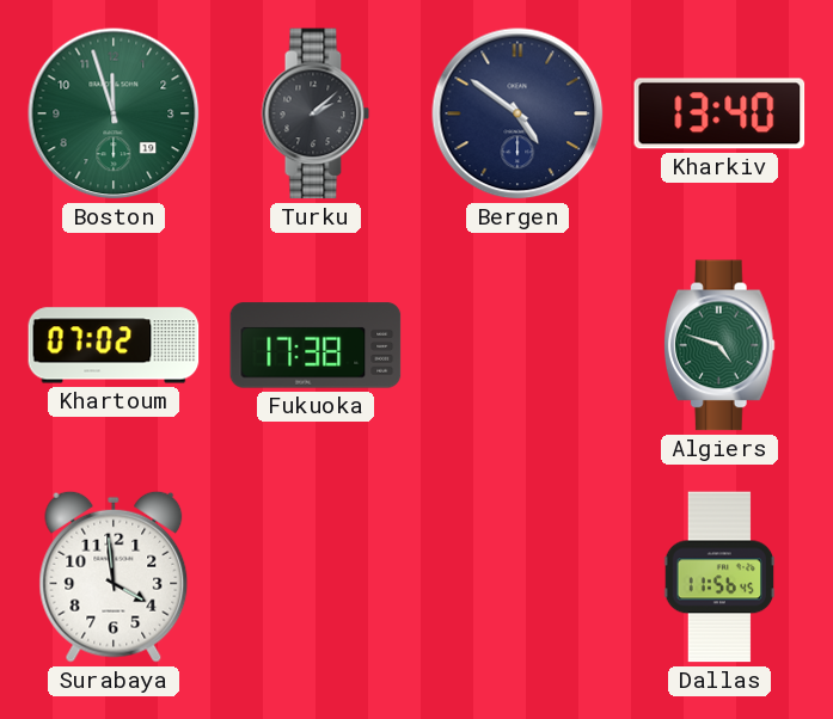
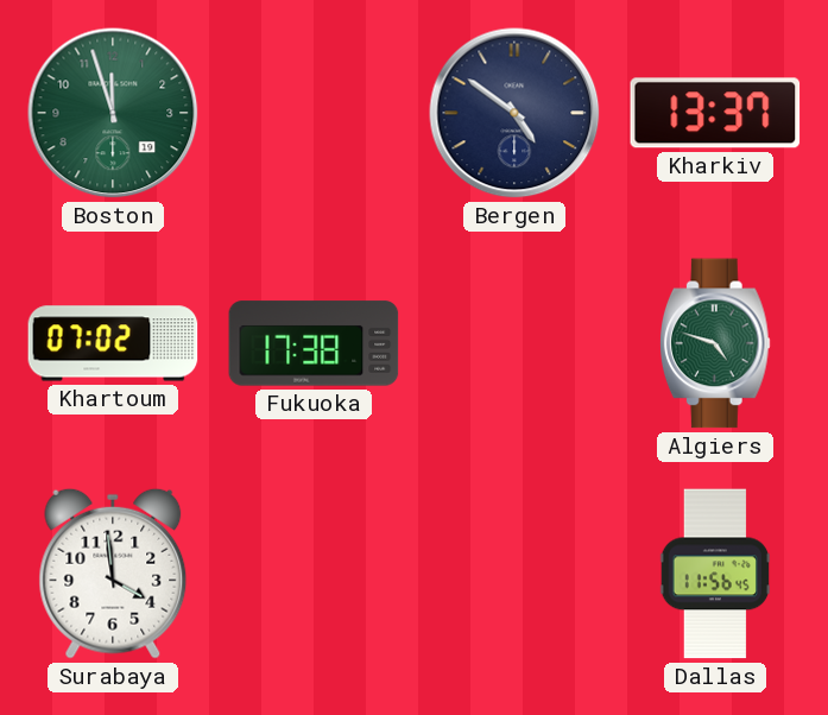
Turku: 2:08 -> none (316, 113)
Kharkiv: 13:40 -> 13:37 (715, 113)
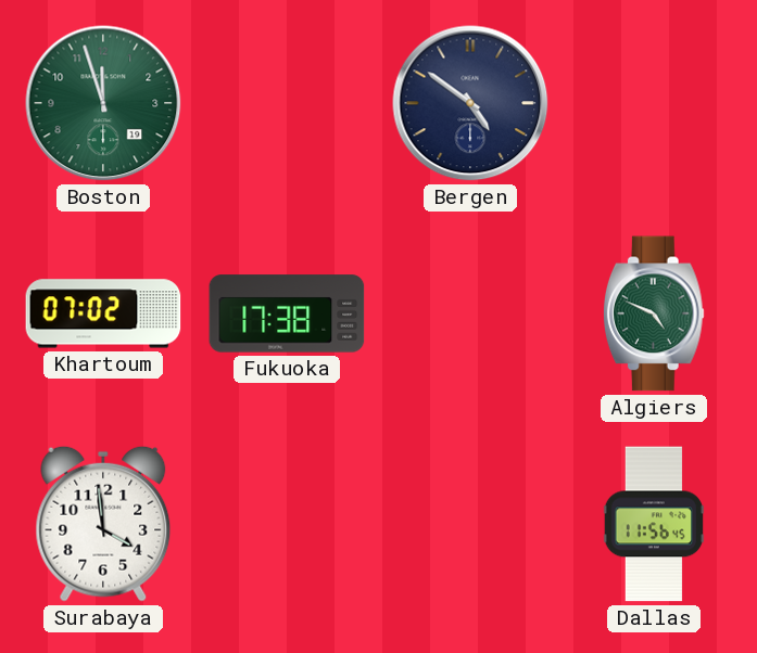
Kharkiv: 13:37 -> none (715, 113)
Algiers: 4:48 -> 4:49 (654, 313)
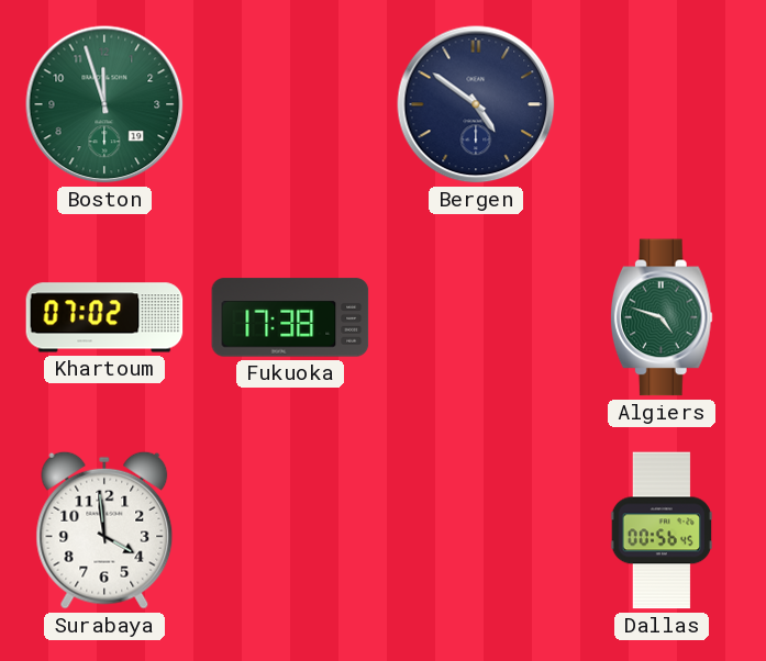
Algiers: 4:49 -> 4:48 (662, 317)
Dallas: 11:56 -> 00:56 (662, 530)
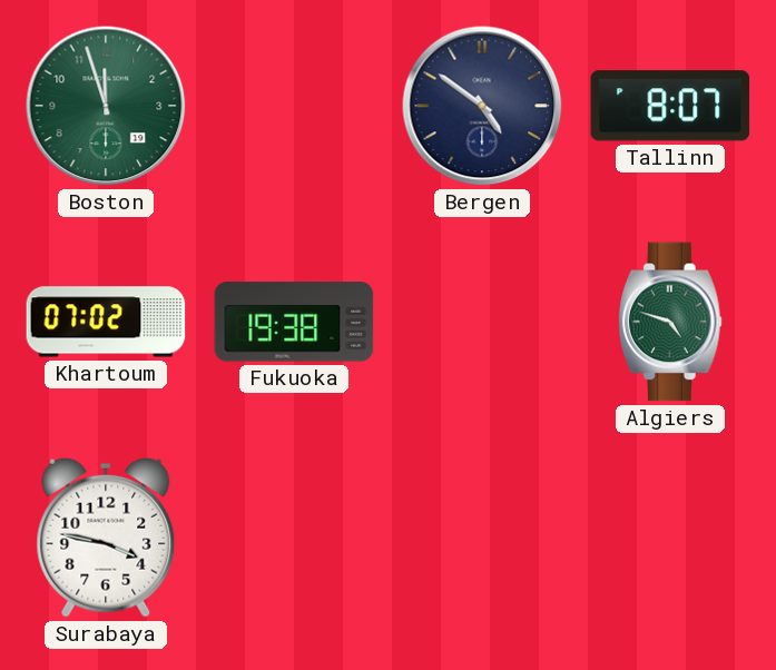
Tallinn: none -> 8:07 (670, 106)
Fukuoka: 17:38 -> 19:38 (294, 322)
Surabaya: 3:59 -> 3:47 (106, 538)
Dallas: 00:56 -> none (662, 530)
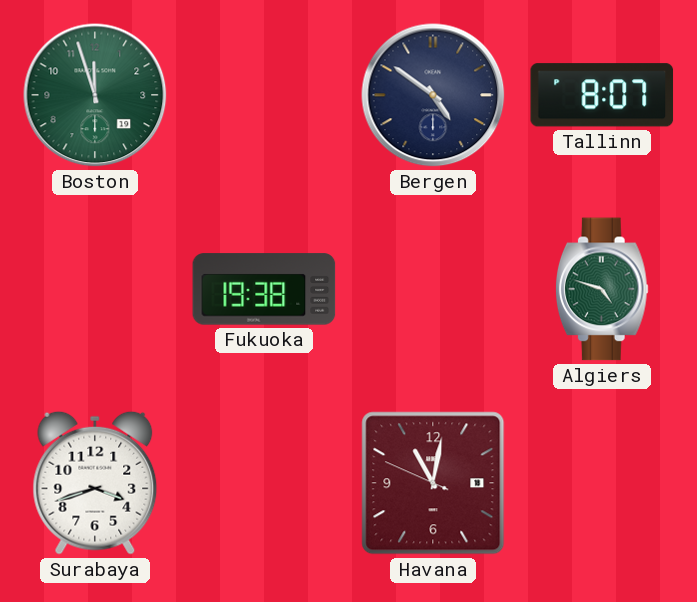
Khartoum: 07:02 -> none (106, 322)
Surabaya: 3:47 -> 3:42 (95, 483)
Havana: none -> 11:01 (433, 483)
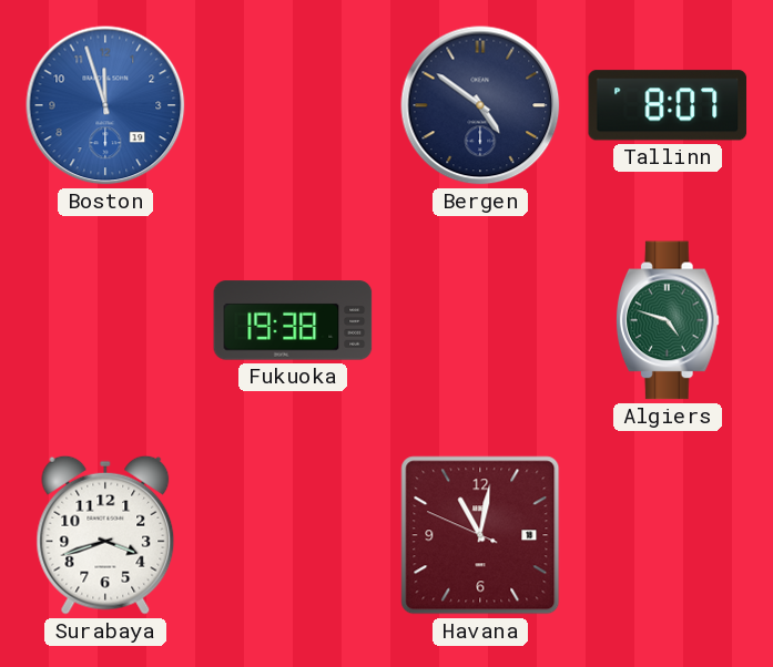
Boston dial: green -> blue (105, 105)
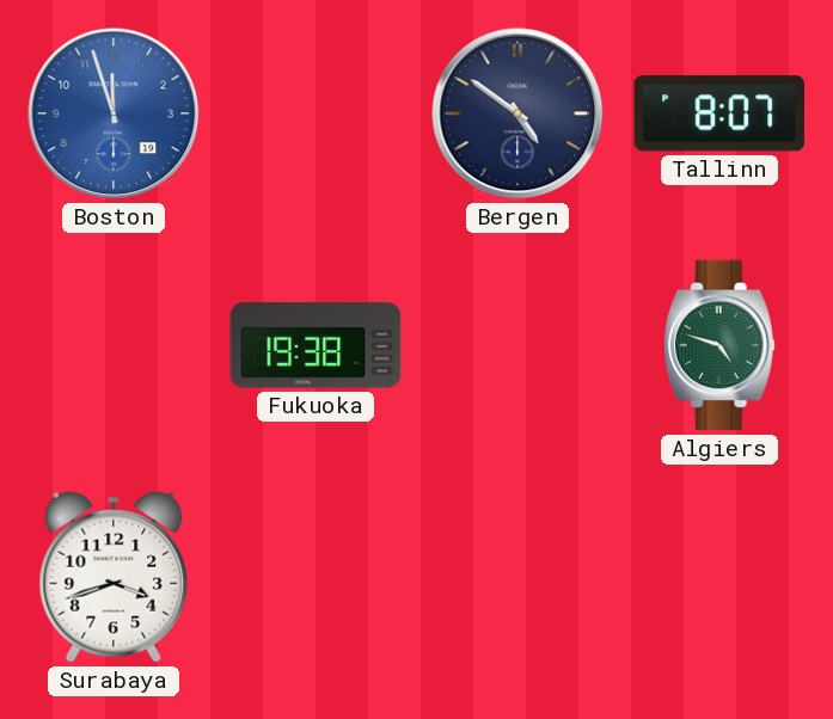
Havana: 11:01 -> none (480, 535)
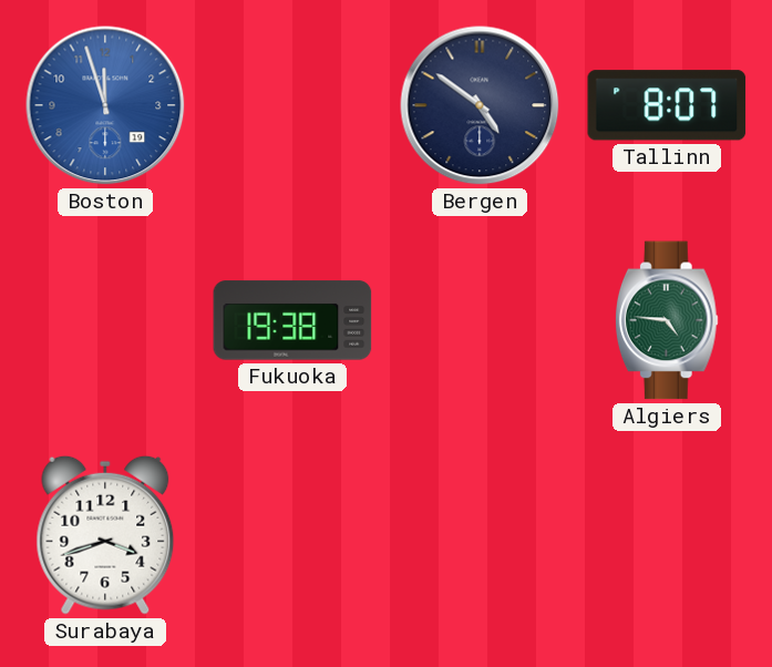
Algiers: 4:48 -> 4:46 (667, 320)
